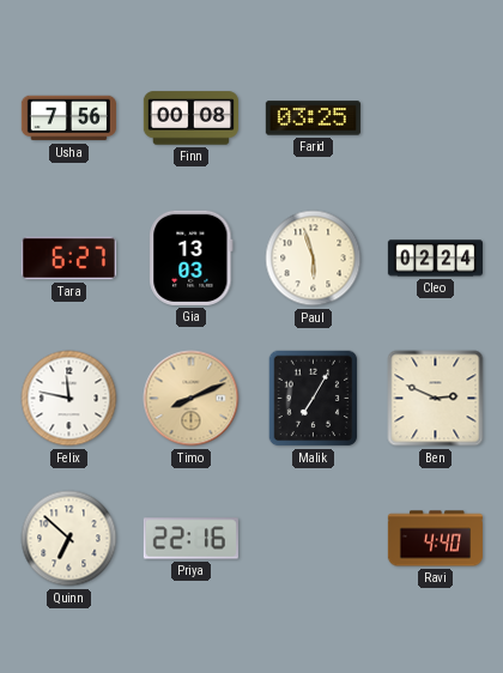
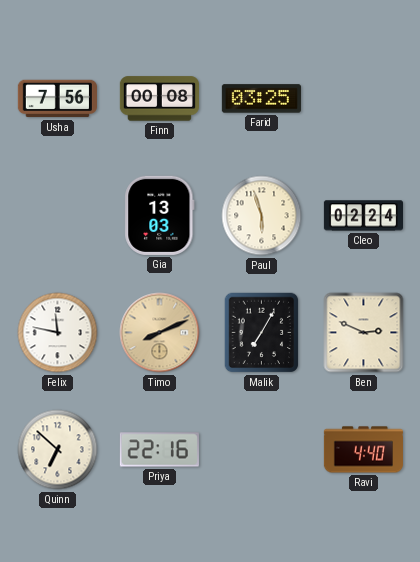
Tara: 6:27 -> none (68, 259)
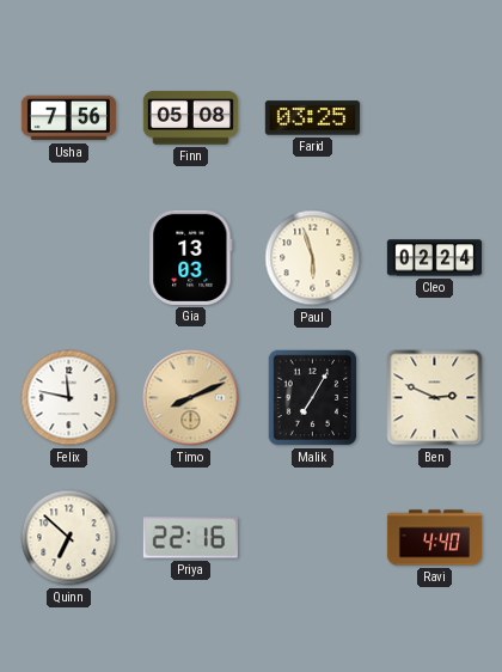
Finn: 00:08 -> 05:08 (190, 118)
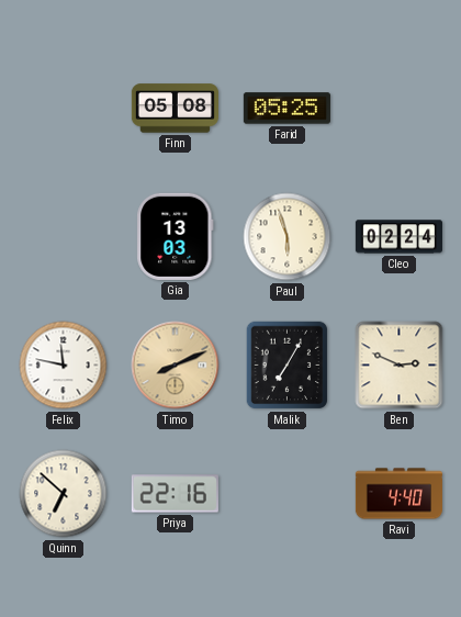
Usha: 7:56 -> none (68, 118)
Farid: 03:25 -> 05:25 (286, 109)
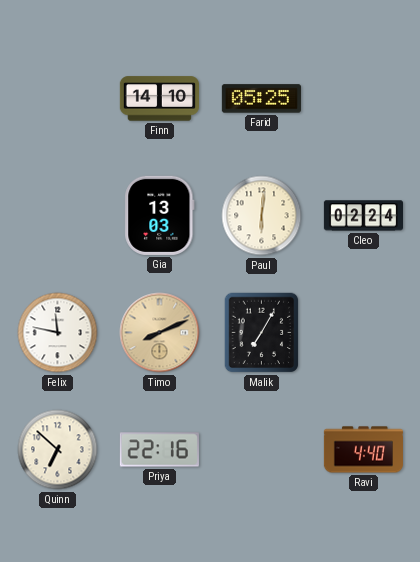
Finn: 05:08 -> 14:10 (159, 99)
Paul: 5:57 -> 6:01 (262, 216)
Ben: 2:49 -> none (400, 366)
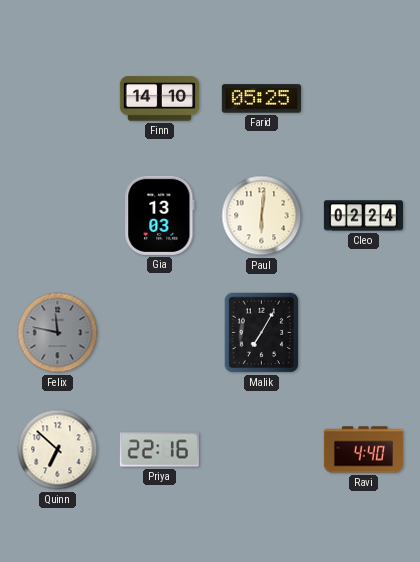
Felix dial: white -> grey (58, 333)
Timo: 8:11 -> none (160, 333)
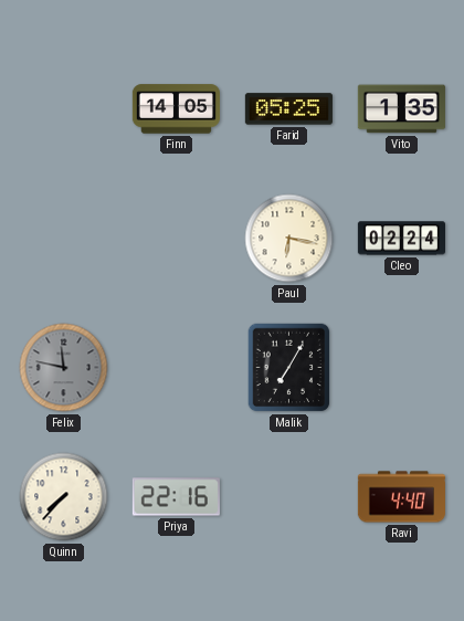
Finn: 14:10 -> 14:05 (176, 109)
Vito: none -> 1:35 (401, 109)
Gia: 13:03 -> none (160, 215)
Paul: 6:01 -> 6:17 (289, 239)
Quinn: 6:52 -> 7:37 (64, 497)
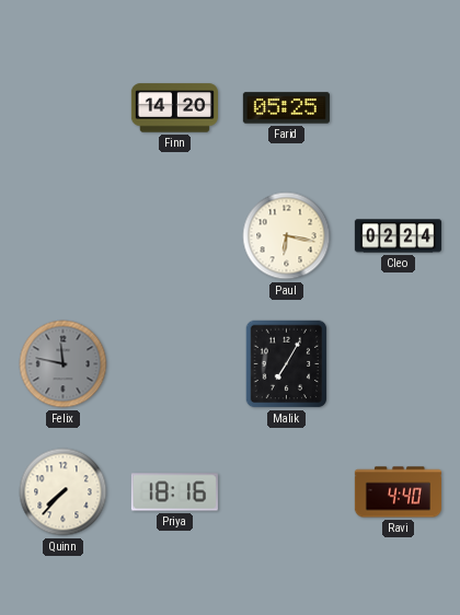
Finn: 14:05 -> 14:20 (174, 108)
Vito: 1:35 -> none (401, 109)
Priya: 22:16 -> 18:16 (174, 492)
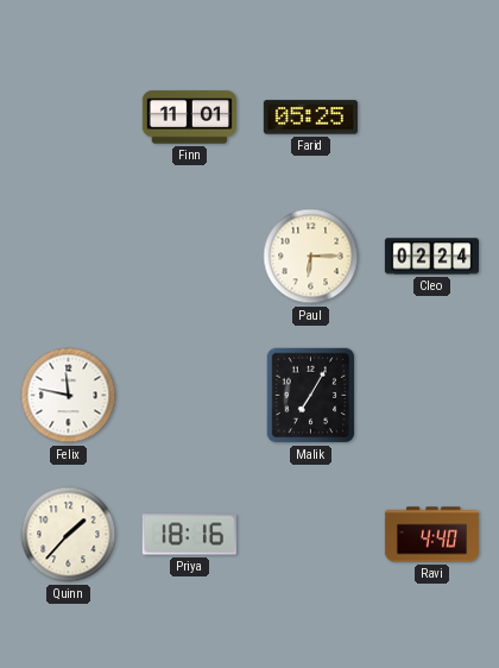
Finn: 14:20 -> 11:01 (189, 118)
Paul: 6:17 -> 6:15 (311, 257)
Felix dial: grey -> white (69, 396)
Quinn: 7:37 -> 1:37 (69, 535)
